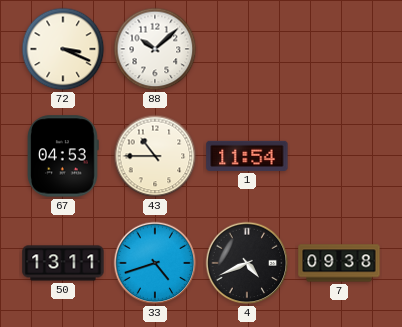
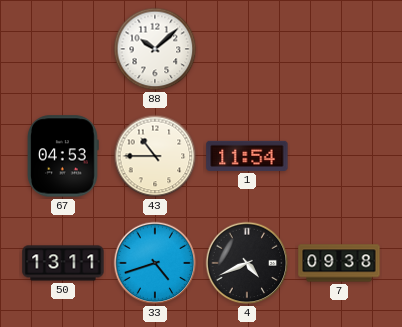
72: 3:19 -> none (63, 49)
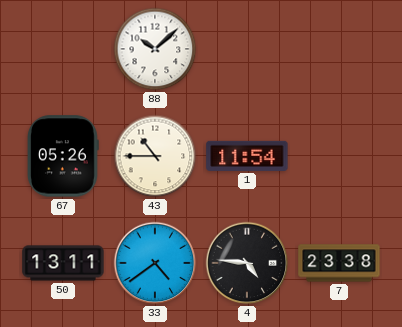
67: 04:53 -> 05:26 (63, 156)
33: 4:42 -> 4:39 (155, 263)
4: 4:41 -> 4:46 (247, 263)
7: 09:38 -> 23:38 (339, 263)
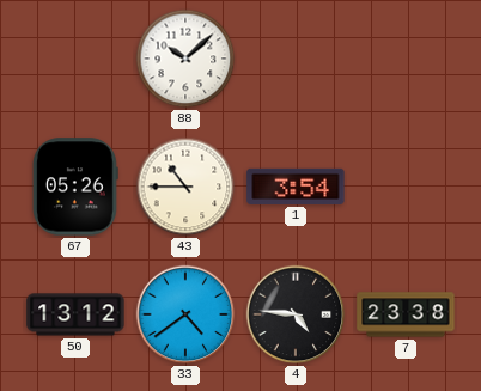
1: 11:54 -> 3:54 (296, 187)
50: 13:11 -> 13:12 (75, 314)
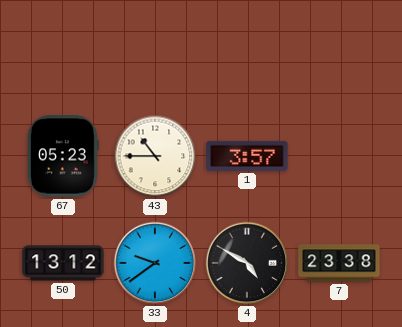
88: 10:08 -> none (185, 59)
67: 05:26 -> 05:23 (63, 156)
1: 3:54 -> 3:57 (247, 156)
33: 4:39 -> 9:39 (155, 263)
4: 4:46 -> 4:50 (247, 263)
